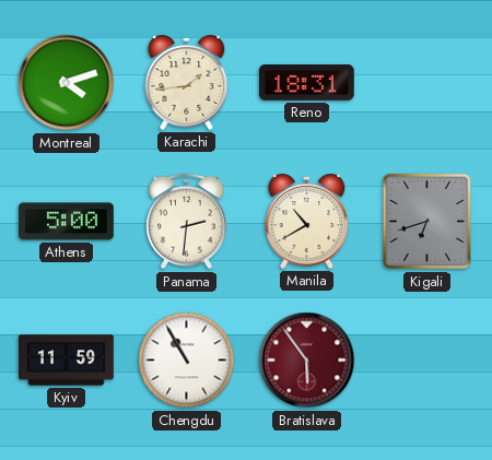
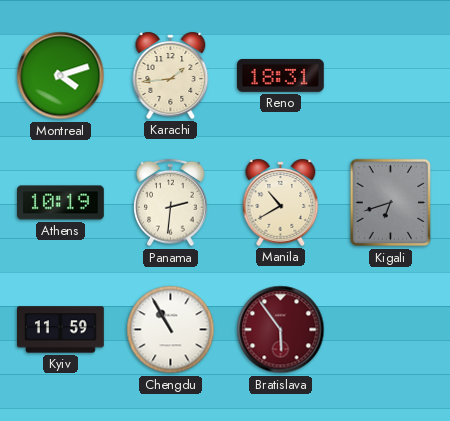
Athens: 5:00 -> 10:19 (61, 203)
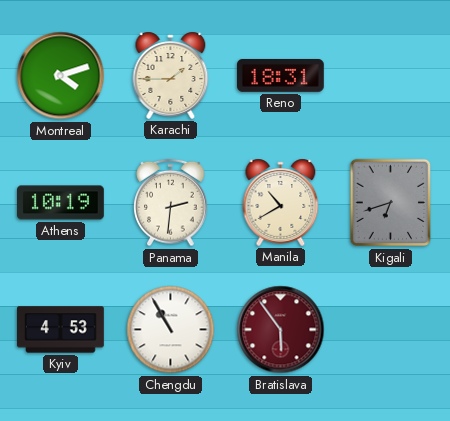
Karachi: 1:44 -> 1:45 (171, 75)
Kyiv: 11:59 -> 4:53 (61, 330)
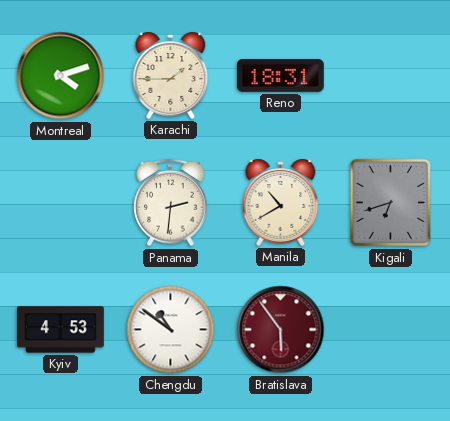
Athens: 10:19 -> none (61, 203)
Chengdu: 10:55 -> 10:51 (171, 330)
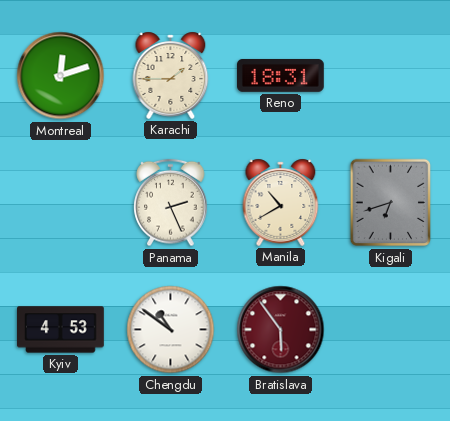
Montreal: 4:12 -> 12:12 (61, 76)
Panama: 2:31 -> 2:26 (171, 203)
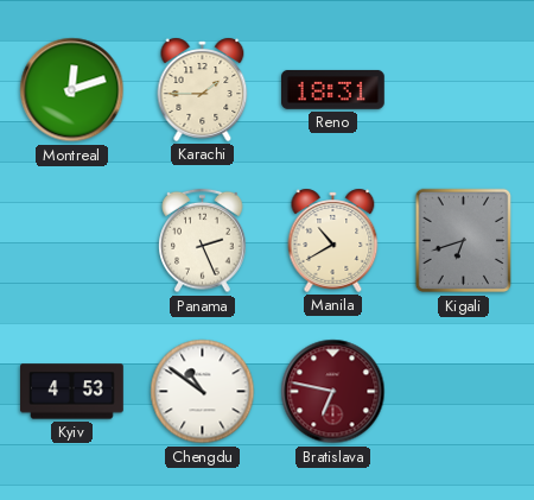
Bratislava: 5:54 -> 6:47 (333, 392)
